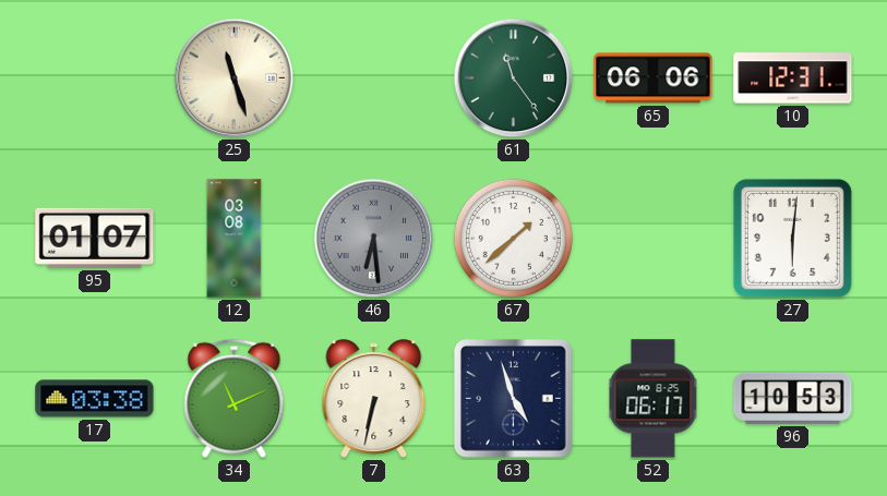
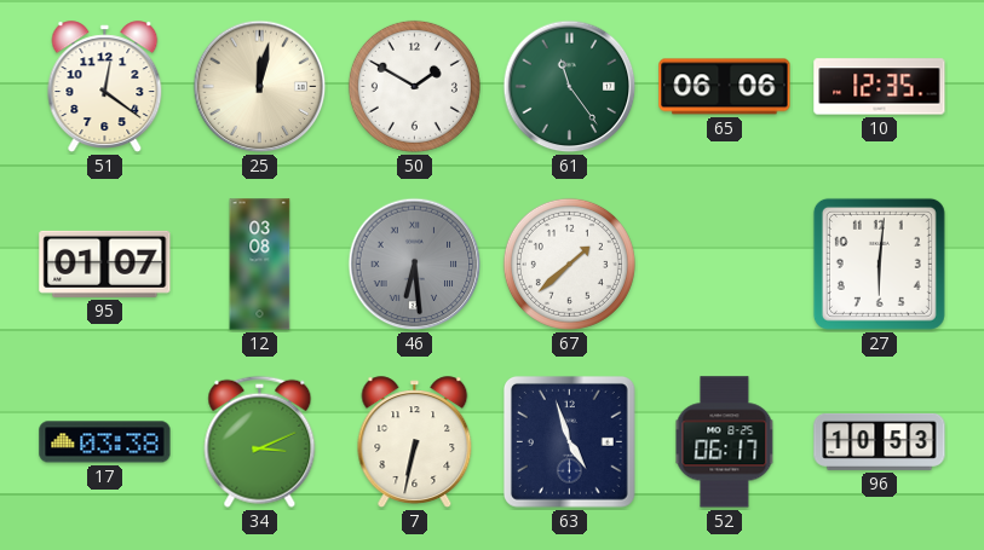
51: none -> 12:21 (105, 87)
25: 11:27 -> 12:02 (260, 87)
50: none -> 1:50 (414, 86)
10: 12:31 -> 12:35 (880, 87)
34: 11:11 -> 3:11 (260, 441)
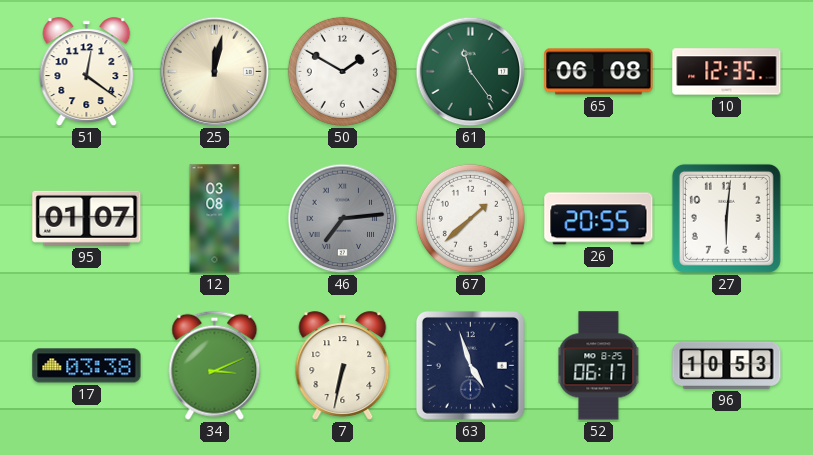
65: 06:06 -> 06:08 (599, 72)
46: 6:29 -> 7:14 (343, 219)
26: none -> 20:55 (599, 219)
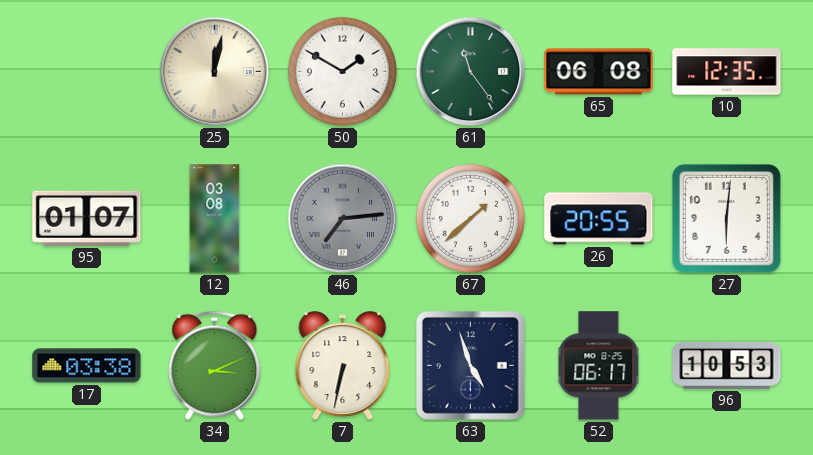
51: 12:21 -> none (87, 72)
